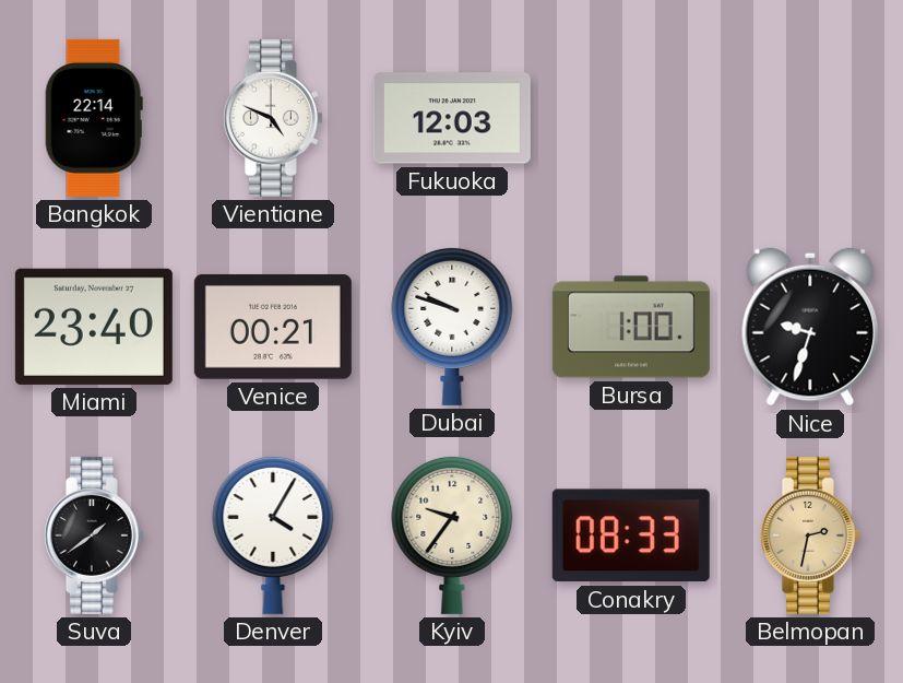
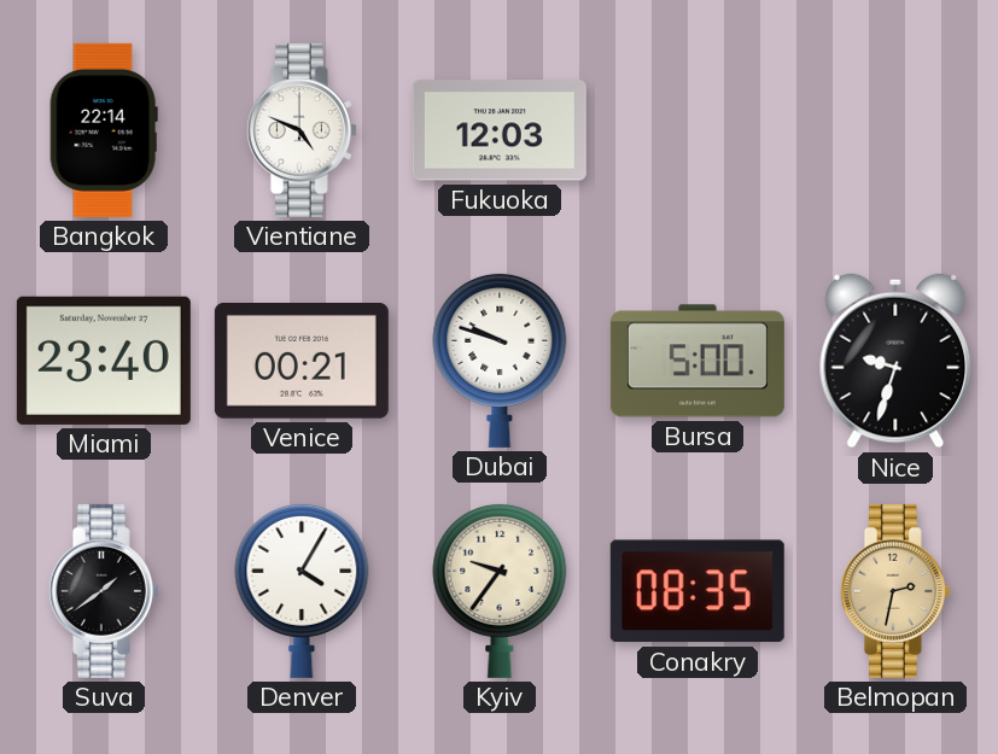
Bursa: 1:00 -> 5:00 (698, 361)
Conakry: 08:33 -> 08:35 (698, 591)
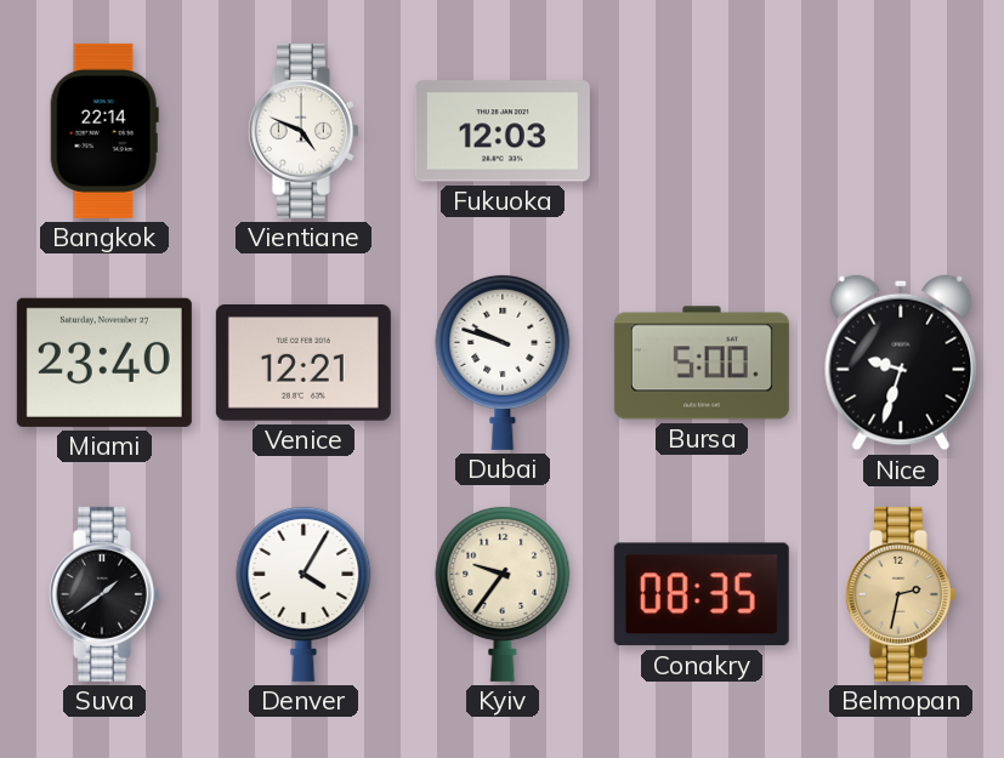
Venice: 00:21 -> 12:21 (304, 364)
